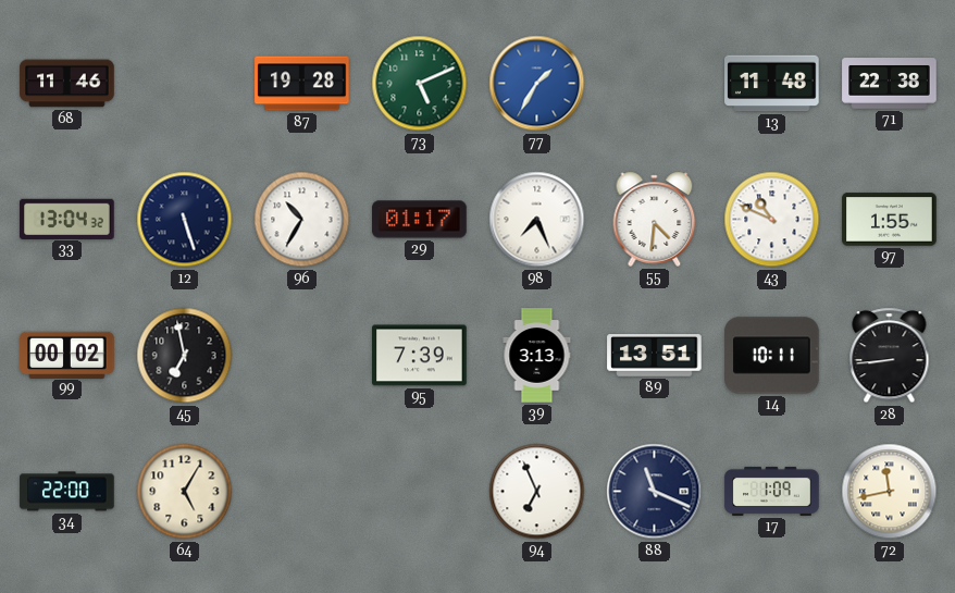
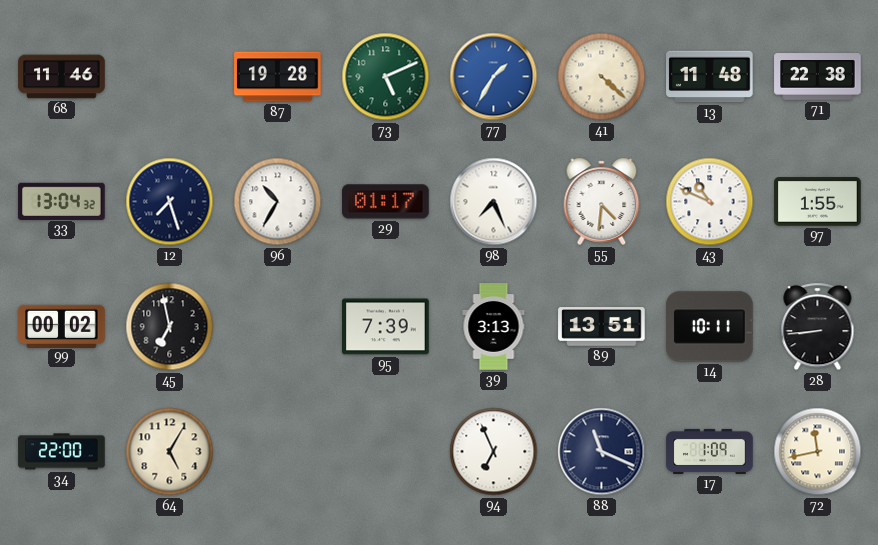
41: none -> 4:22 (602, 77)
12: 5:27 -> 7:27 (170, 202)
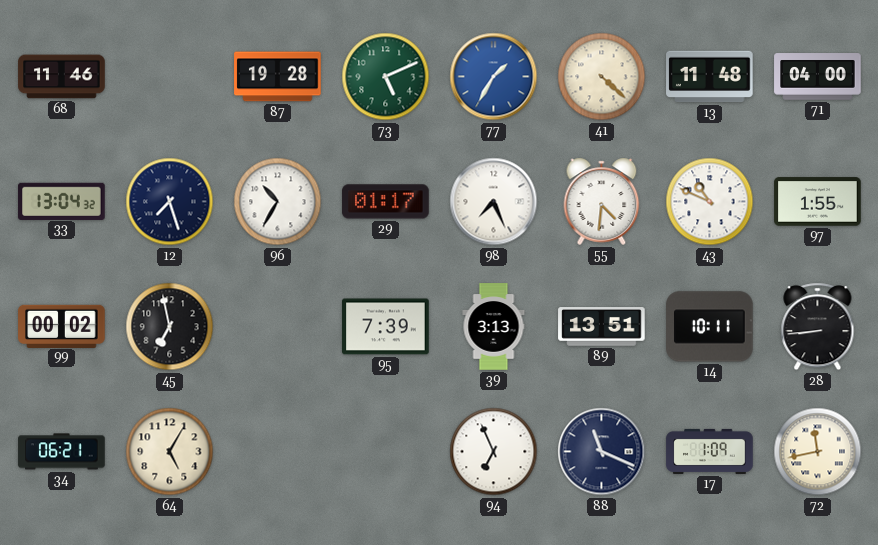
71: 22:38 -> 04:00 (818, 77)
34: 22:00 -> 06:21 (62, 452)
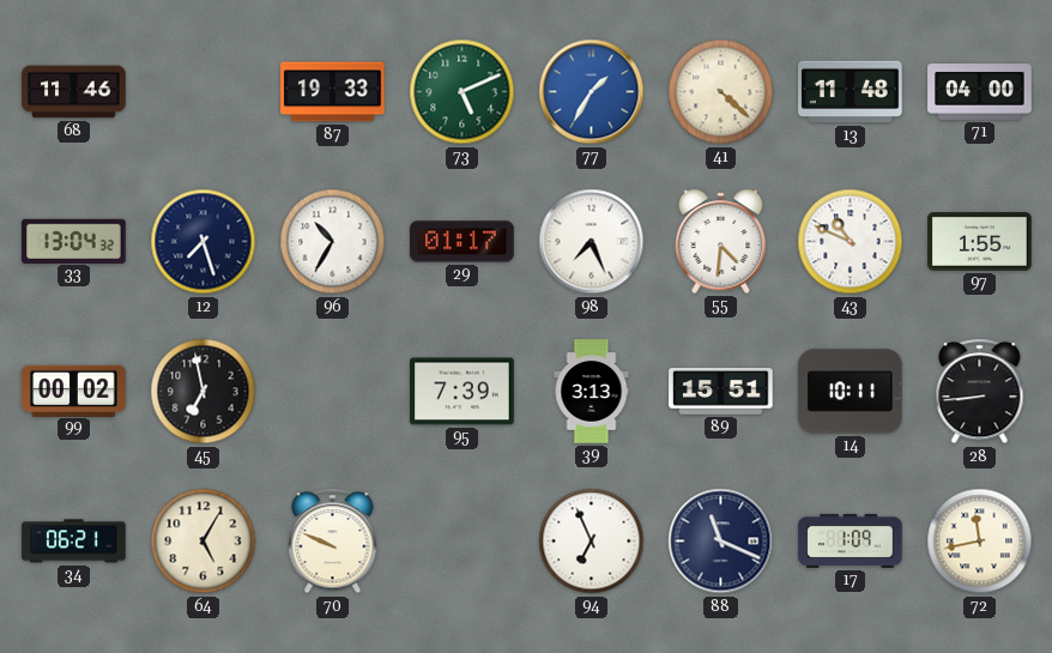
87: 19:28 -> 19:33 (333, 92)
89: 13:51 -> 15:51 (721, 392)
70: none -> 9:49 (333, 542)
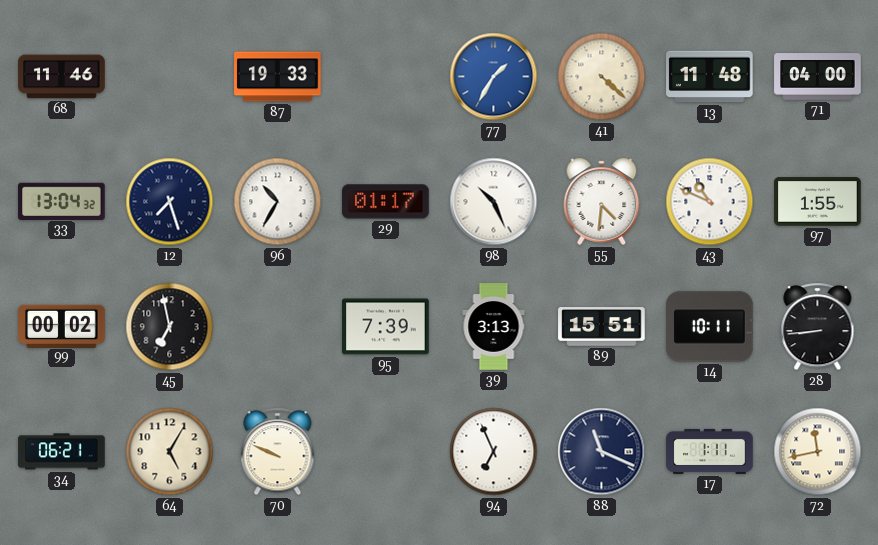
73: 5:11 -> none (462, 92)
98: 7:26 -> 10:26 (494, 202)
17: 1:09 -> 1:11 (710, 451)
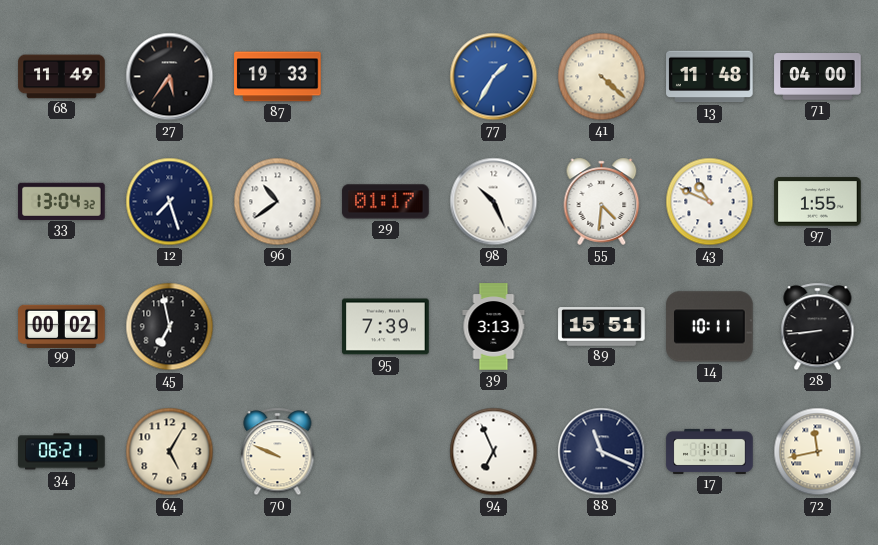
68: 11:46 -> 11:49 (62, 77)
27: none -> 5:36 (170, 77)
96: 10:35 -> 10:39 (278, 202)
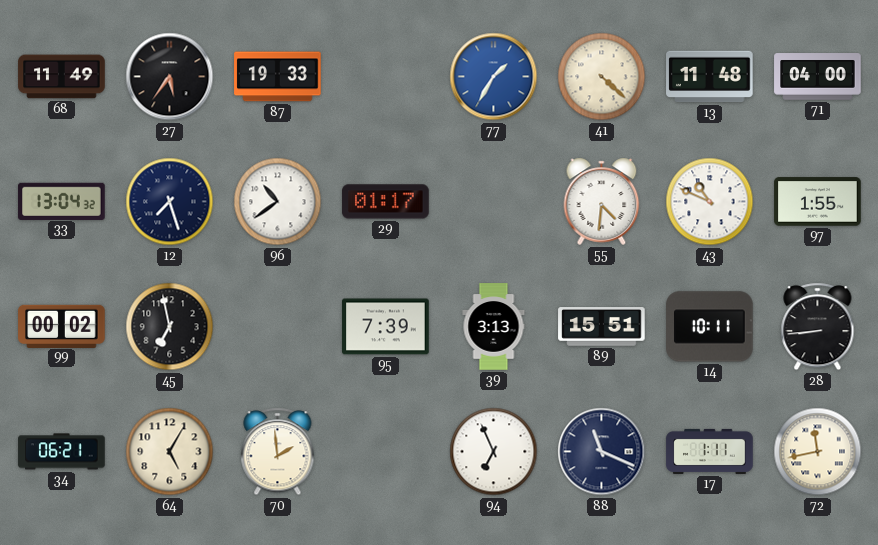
98: 10:26 -> none (494, 202)
70: 9:49 -> 1:59 (278, 452)
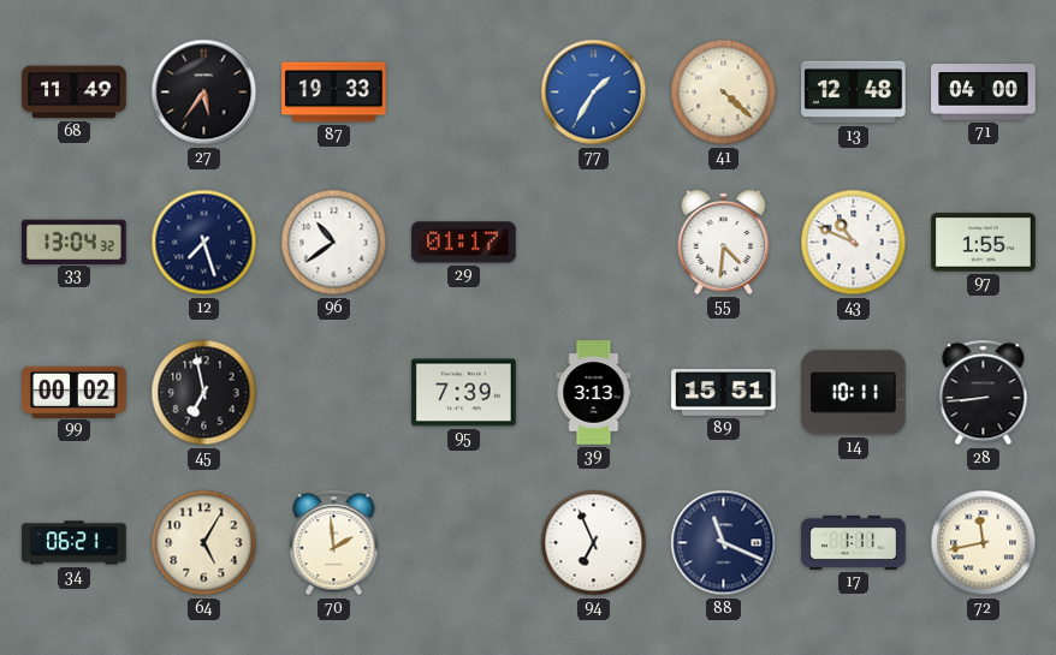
13: 11:48 -> 12:48 (854, 93)
